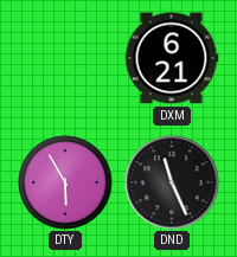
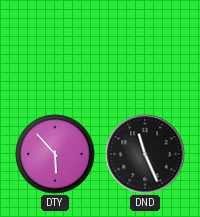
DXM: 6:21 -> none (172, 58)
DTY: 5:55 -> 5:53 (55, 154)
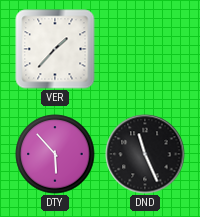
VER: none -> 1:37 (55, 49)
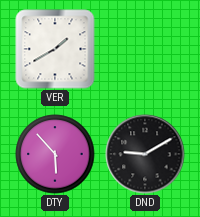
VER: 1:37 -> 1:40 (55, 49)
DND: 11:26 -> 9:10 (145, 154)
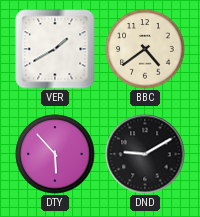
BBC: none -> 4:39 (145, 49)
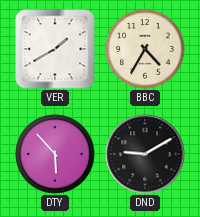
BBC: 4:39 -> 4:35 (145, 49)
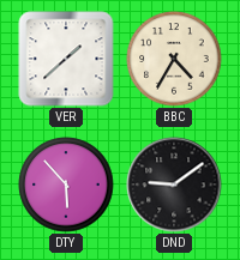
VER: 1:40 -> 1:38 (66, 59)
DND: 9:10 -> 9:09 (174, 185)
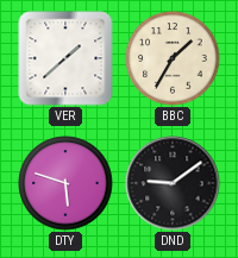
BBC: 4:35 -> 1:35 (173, 58)
DTY: 5:53 -> 5:48 (65, 183)
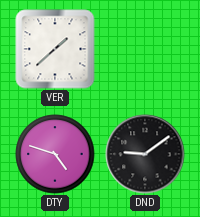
BBC: 1:35 -> none (173, 58)
DTY: 5:48 -> 4:48 (55, 154)
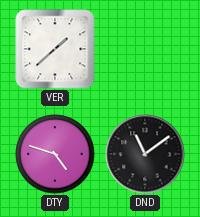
DND: 9:09 -> 11:09 (145, 154)
